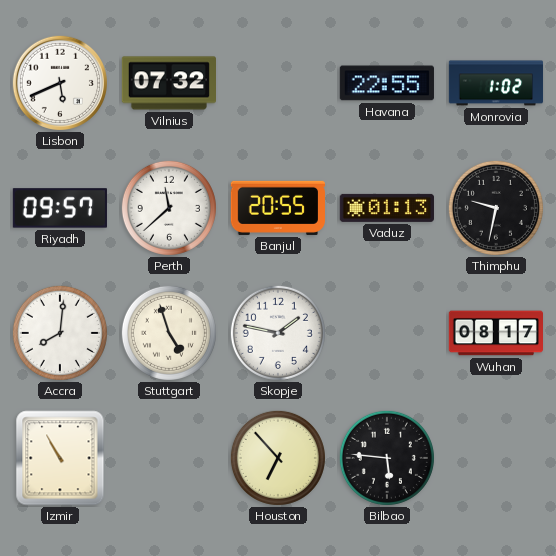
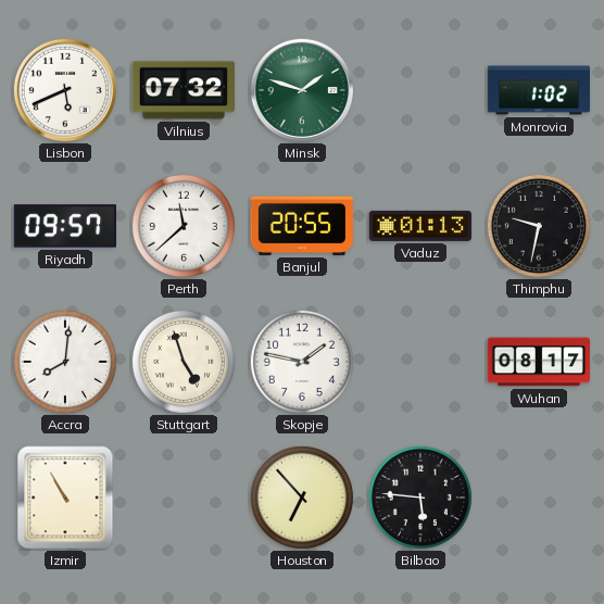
Minsk: none -> 1:48 (302, 90)
Havana: 22:55 -> none (387, 83)
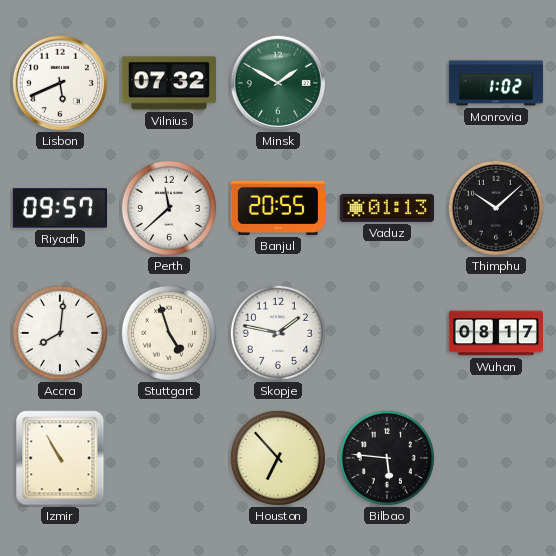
Minsk: 1:48 -> 1:50 (278, 83)
Thimphu: 9:32 -> 10:08 (496, 208)
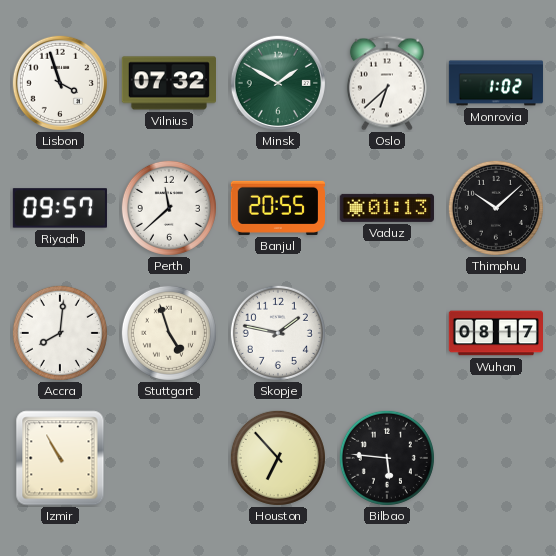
Lisbon: 5:41 -> 3:57 (60, 83)
Oslo: none -> 6:38 (387, 83)
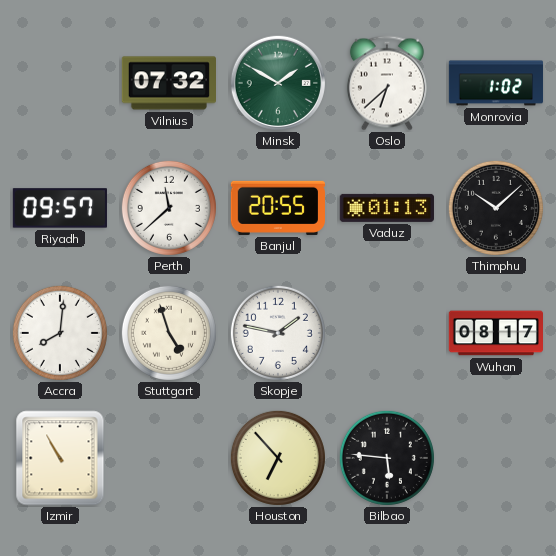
Lisbon: 3:57 -> none (60, 83)
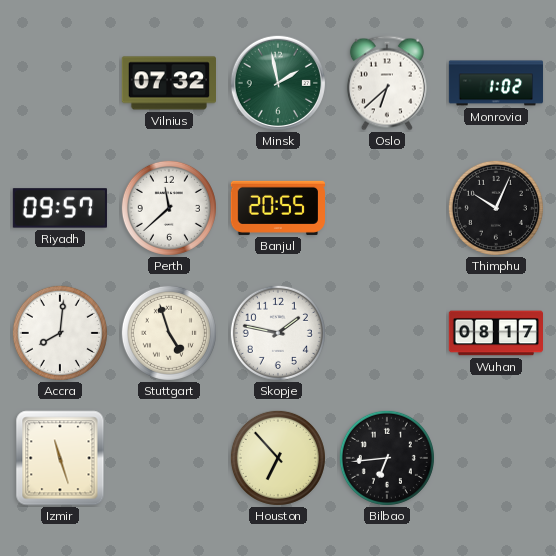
Minsk: 1:50 -> 1:58 (278, 83)
Vaduz: 01:13 -> none (387, 208)
Thimphu: 10:08 -> 10:04 (496, 208)
Izmir: 10:55 -> 11:27 (60, 458)
Bilbao: 5:46 -> 6:44 (387, 458)
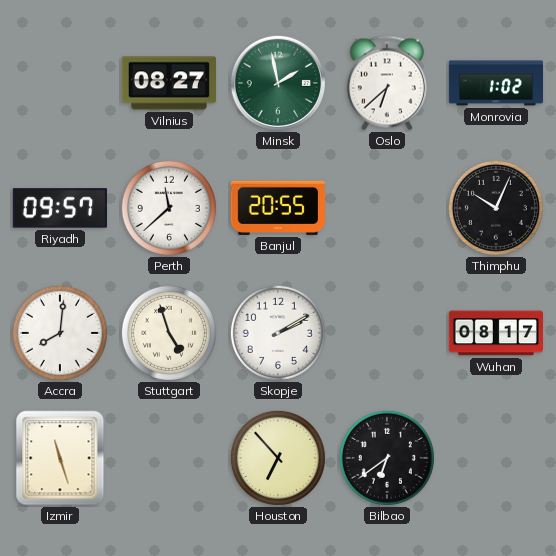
Vilnius: 07:32 -> 08:27 (168, 83)
Skopje: 1:47 -> 2:10 (278, 333)
Bilbao: 6:44 -> 6:39 (387, 458)
